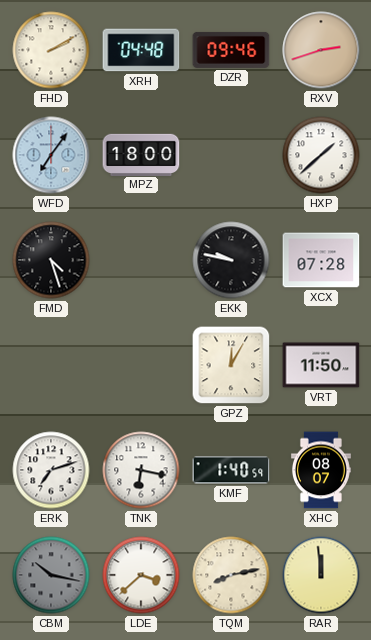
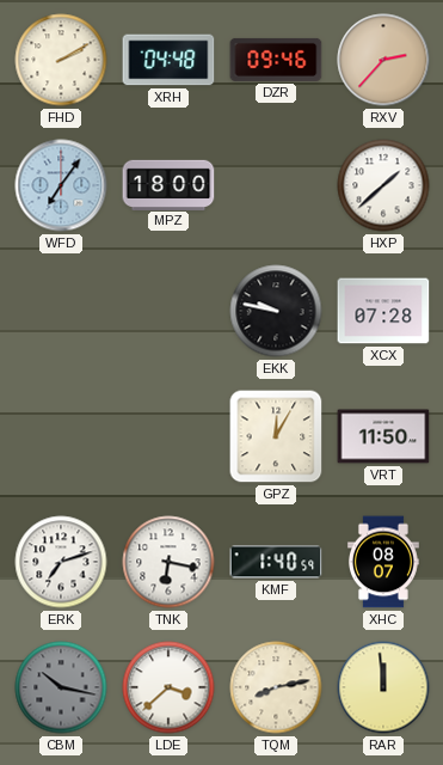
RXV: 2:42 -> 2:37 (383, 60)
FMD: 4:27 -> none (51, 260)
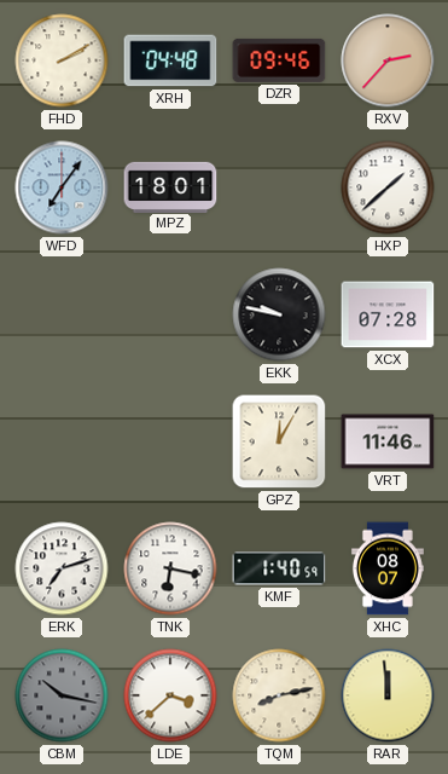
MPZ: 18:00 -> 18:01 (170, 186)
VRT: 11:50 -> 11:46 (388, 441)
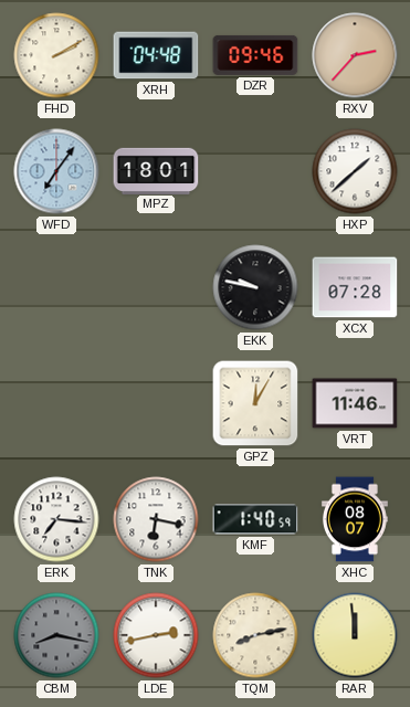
ERK: 7:12 -> 7:16 (56, 519)
CBM: 10:17 -> 8:17 (56, 635)
LDE: 3:38 -> 2:43 (156, 635)
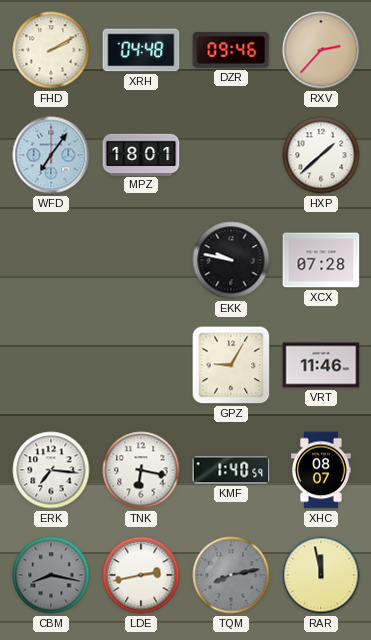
GPZ: 12:05 -> 9:05 (231, 365)
TQM dial: cream -> grey (231, 575)
RAR: 11:59 -> 11:58 (321, 575)
